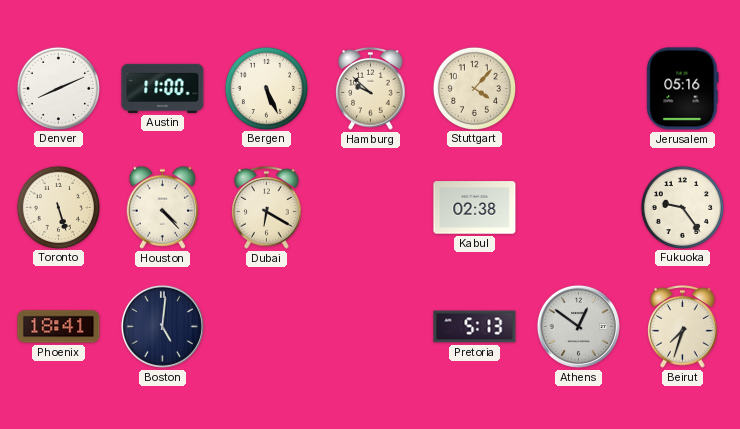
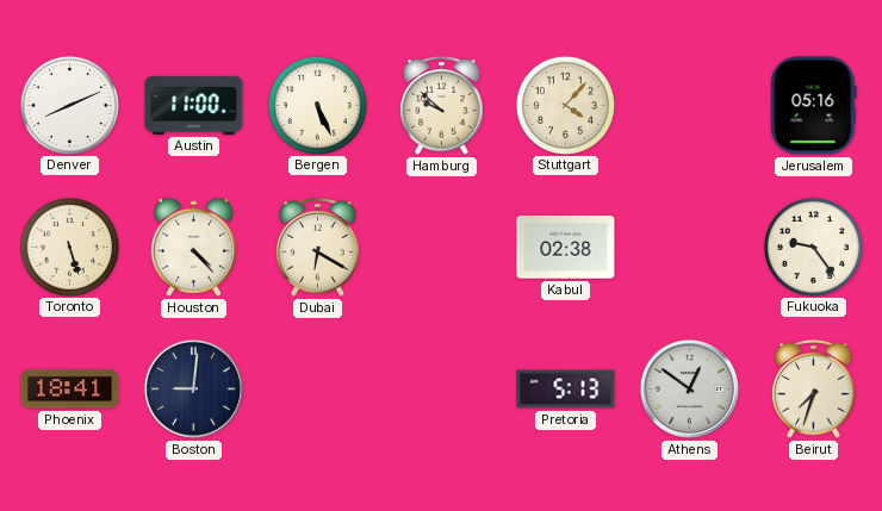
Boston: 5:01 -> 9:01 (193, 388)
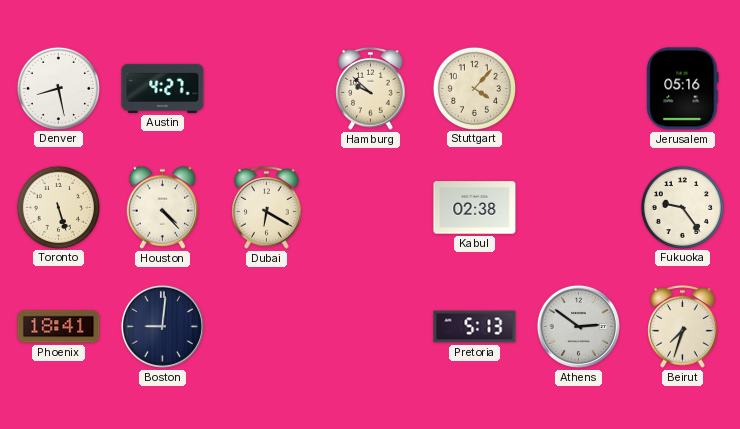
Denver: 8:11 -> 8:28 (58, 88)
Austin: 11:00 -> 4:27 (163, 88)
Bergen: 5:26 -> none (317, 105)
Athens: 12:51 -> 2:51 (578, 326)
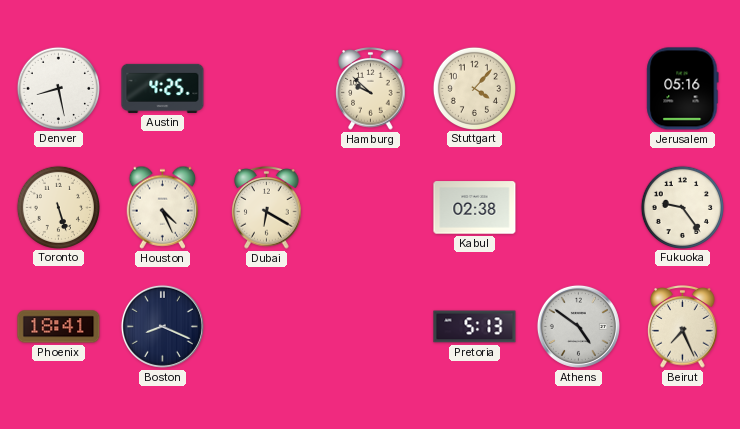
Austin: 4:27 -> 4:25 (163, 88)
Houston: 4:23 -> 4:26 (163, 207)
Boston: 9:01 -> 8:19 (162, 326)
Athens: 2:51 -> 4:51 (578, 326)
Beirut: 7:33 -> 7:26 (683, 327)
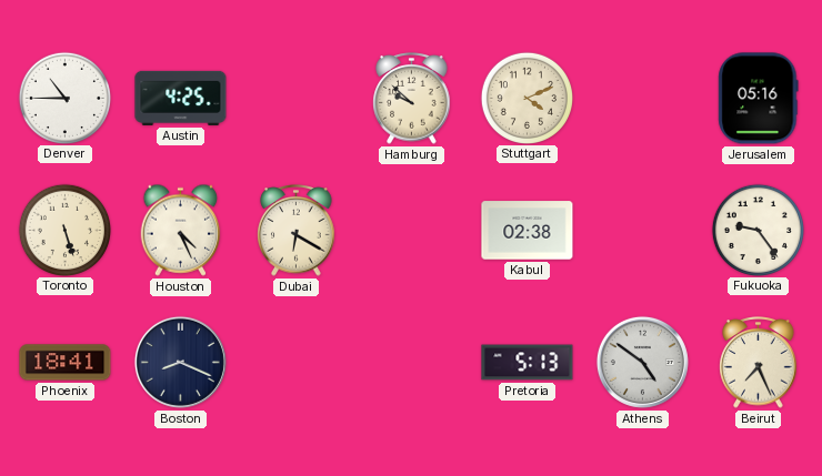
Denver: 8:28 -> 10:45 (64, 98)
Stuttgart: 4:07 -> 4:11 (527, 98)
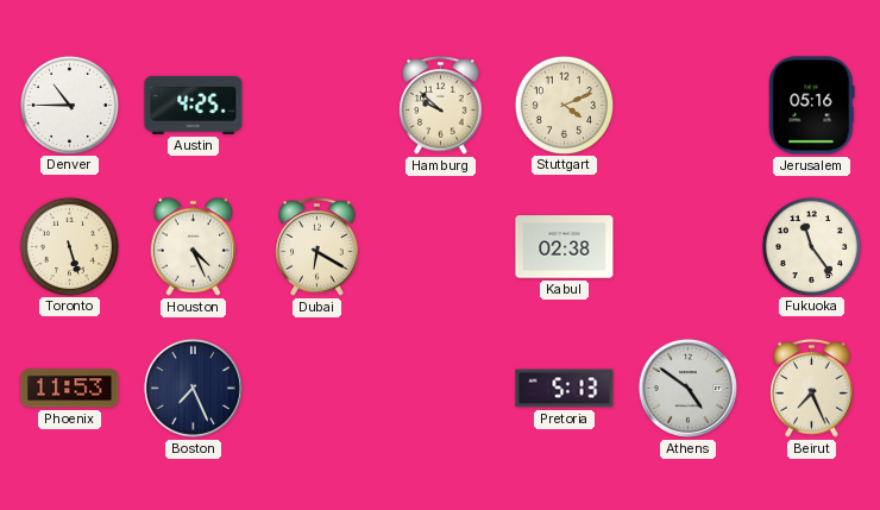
Fukuoka: 9:24 -> 11:24 (811, 246)
Phoenix: 18:41 -> 11:53 (70, 389)
Boston: 8:19 -> 7:26 (193, 388)
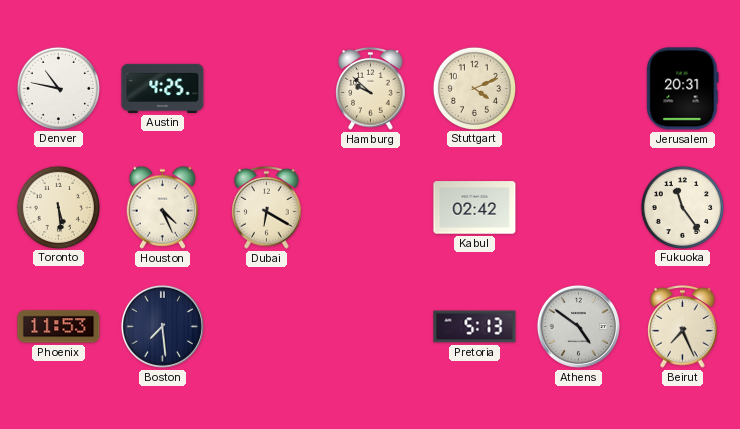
Denver: 10:45 -> 10:47 (58, 88)
Jerusalem: 05:16 -> 20:31 (683, 89)
Toronto: 5:27 -> 5:29 (58, 207)
Kabul: 02:38 -> 02:42 (475, 208)
Boston: 7:26 -> 7:29 (162, 326)
